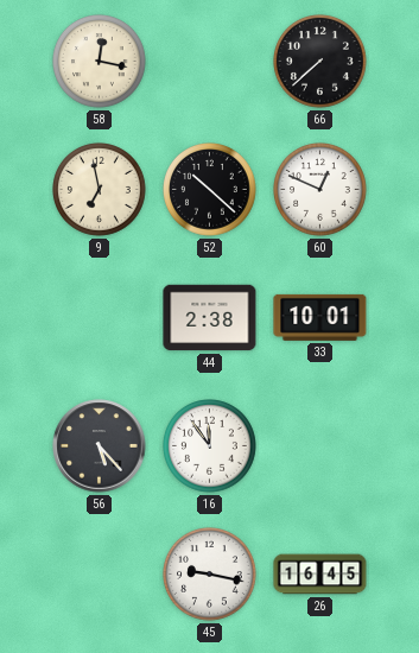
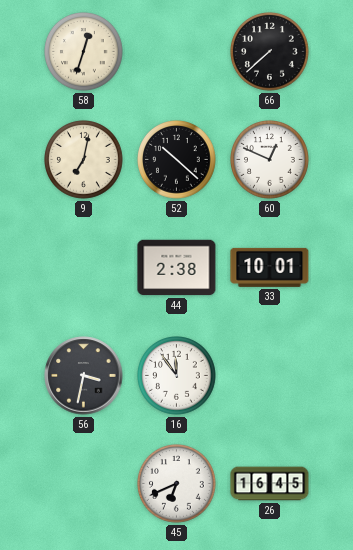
58: 12:17 -> 12:33 (84, 52)
9: 6:58 -> 7:02 (84, 160)
56: 5:23 -> 3:32 (84, 376)
45: 9:17 -> 6:41 (177, 484)
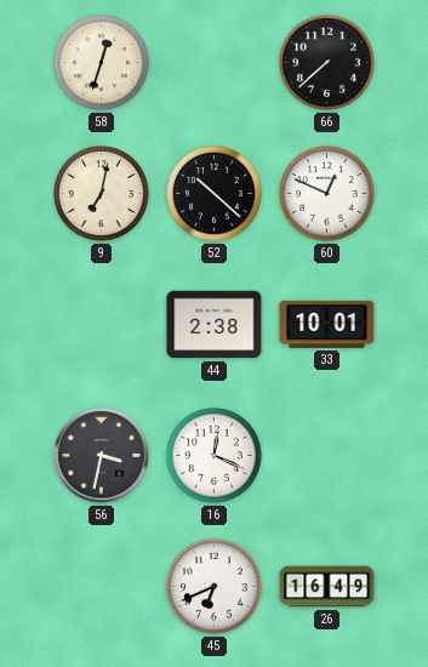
16: 11:54 -> 12:19 (215, 456)
26: 16:45 -> 16:49 (327, 587)
